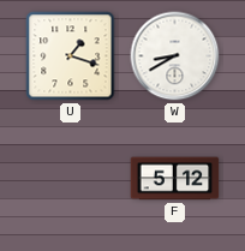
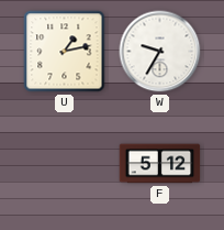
U: 1:18 -> 1:13 (65, 52)
W: 8:40 -> 9:35 (160, 52)
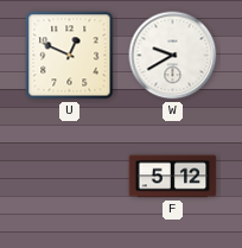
U: 1:13 -> 12:49 (70, 56)
W: 9:35 -> 9:40 (173, 56)
